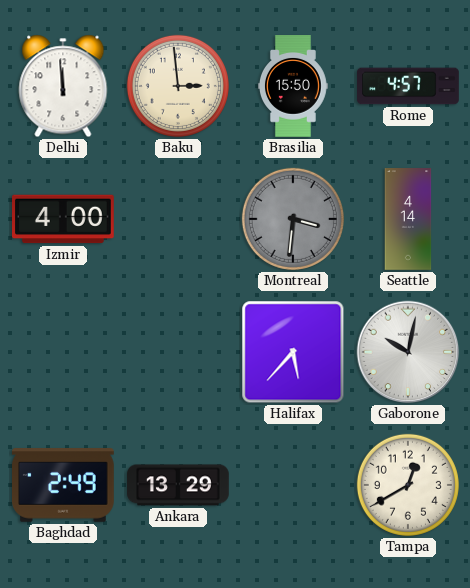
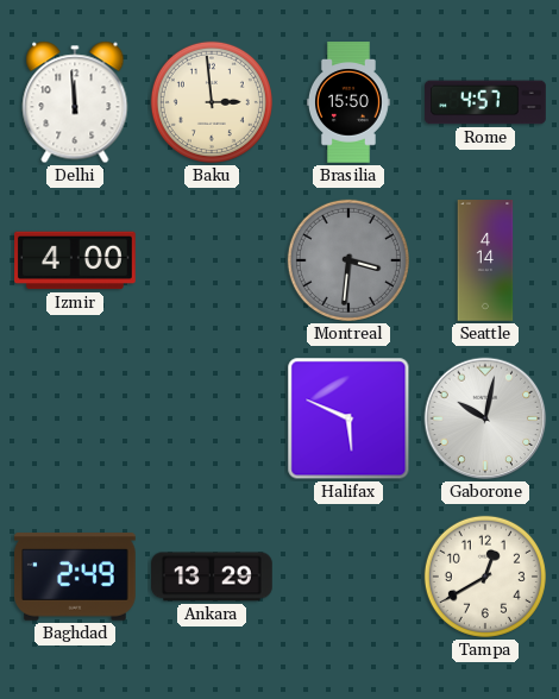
Halifax: 5:37 -> 5:49 (348, 418)
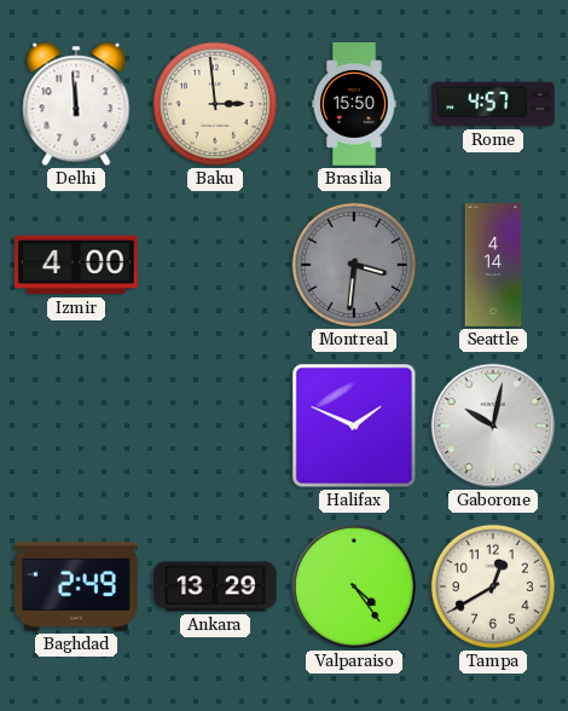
Halifax: 5:49 -> 1:49 (354, 426)
Valparaiso: none -> 4:24 (354, 586)
